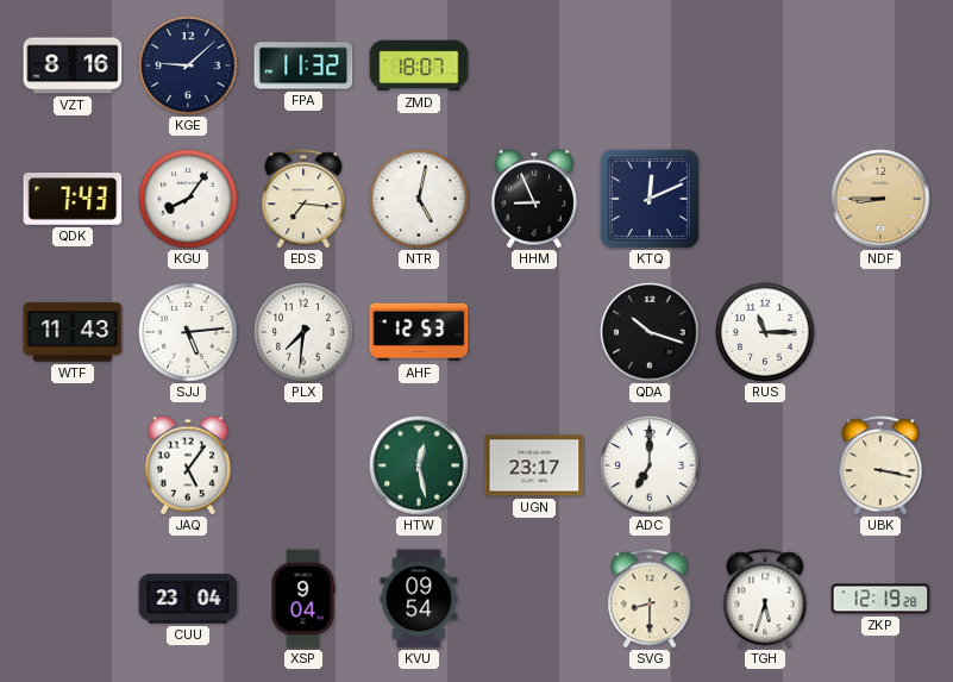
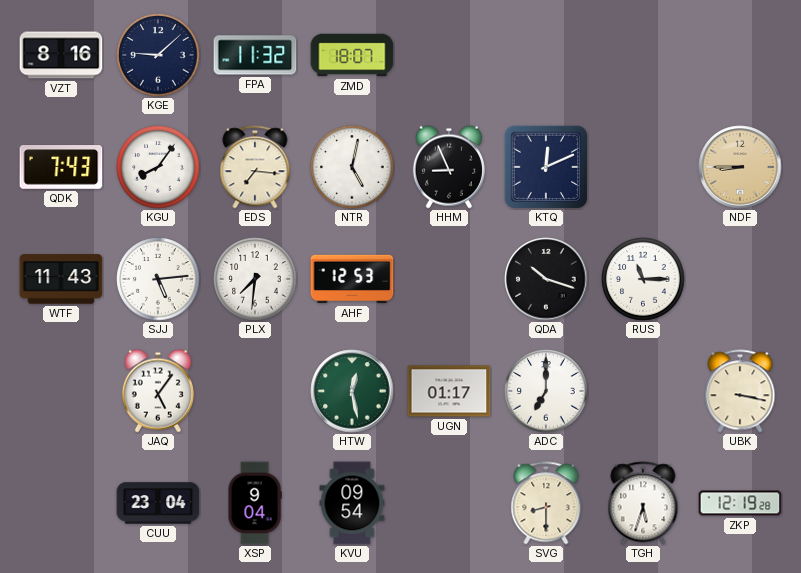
UGN: 23:17 -> 01:17 (449, 391)
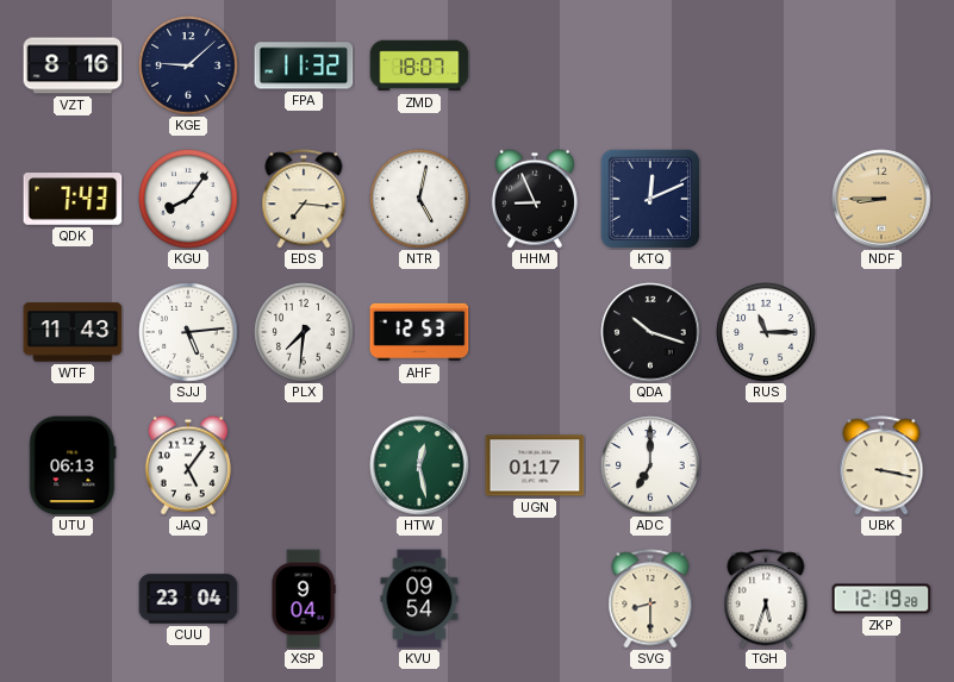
UTU: none -> 06:13 (73, 465)
